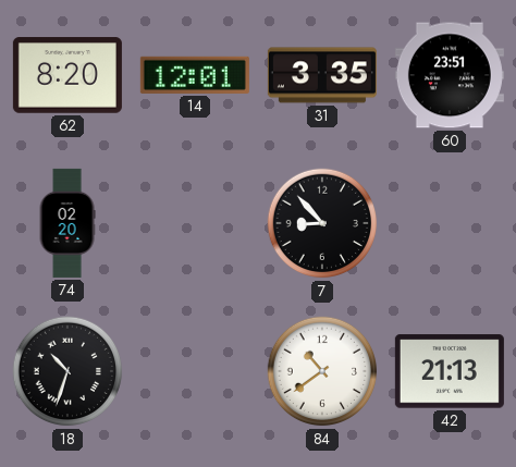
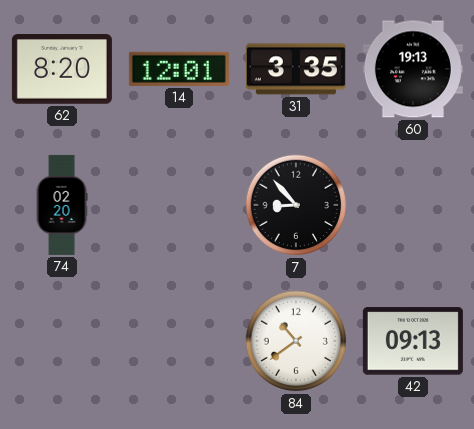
60: 23:51 -> 19:13 (413, 69)
18: 10:33 -> none (67, 371)
42: 21:13 -> 09:13 (413, 341)
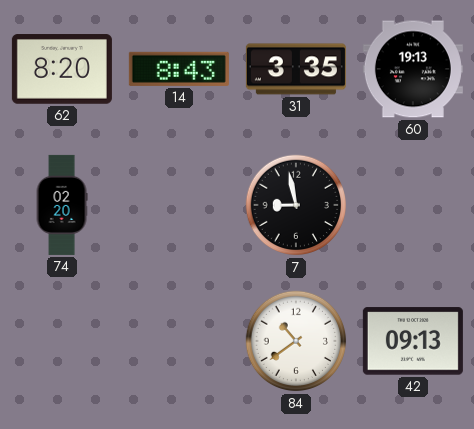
14: 12:01 -> 8:43 (179, 69)
7: 8:53 -> 8:58 (296, 205)
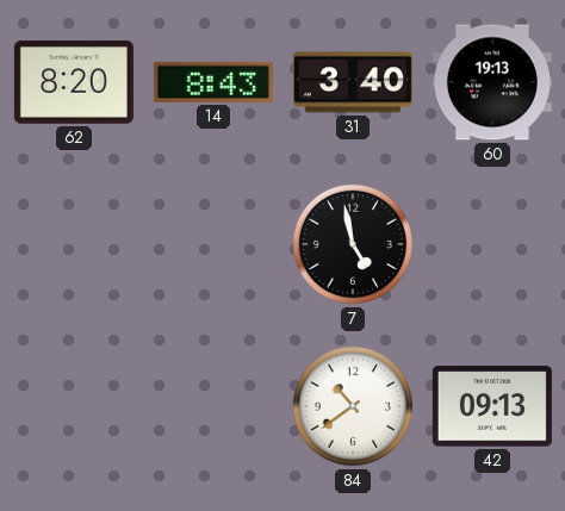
31: 3:35 -> 3:40 (353, 82)
74: 02:20 -> none (62, 205)
7: 8:58 -> 4:58 (353, 244)
